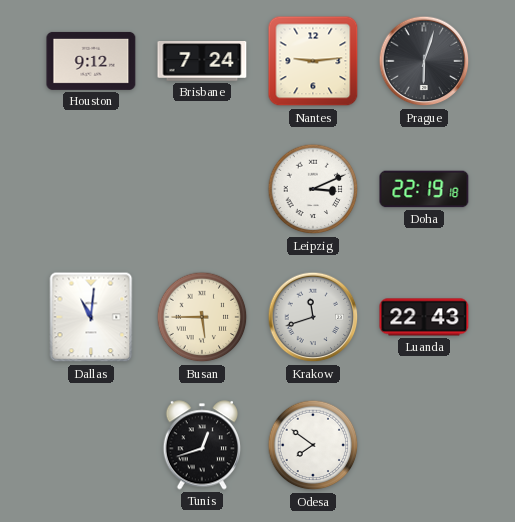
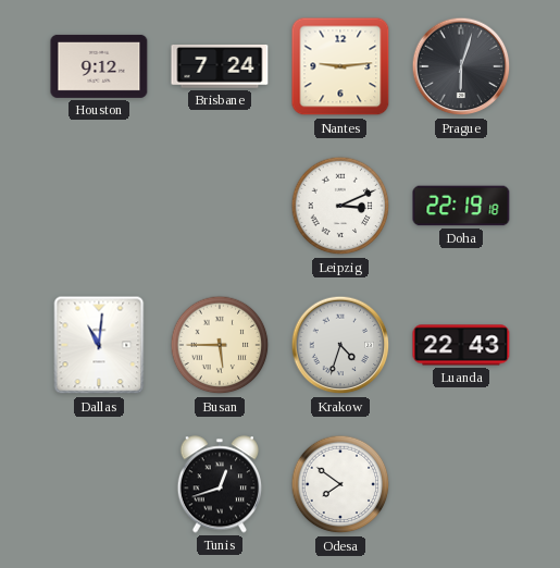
Krakow: 11:42 -> 4:33 (340, 345)
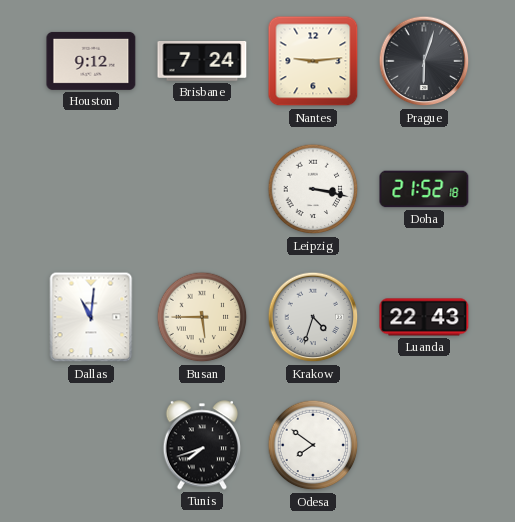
Leipzig: 3:11 -> 3:17 (313, 189)
Doha: 22:19 -> 21:52 (424, 189)
Tunis: 12:42 -> 7:42 (201, 445)
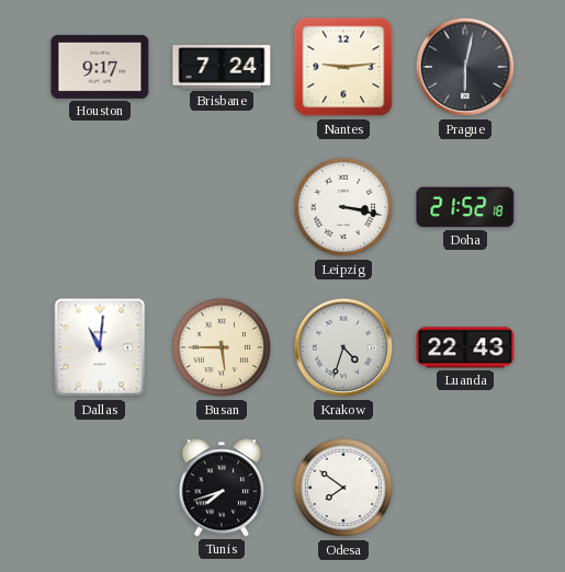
Houston: 9:12 -> 9:17 (100, 67)
Prague: 6:03 -> 6:02 (465, 67)
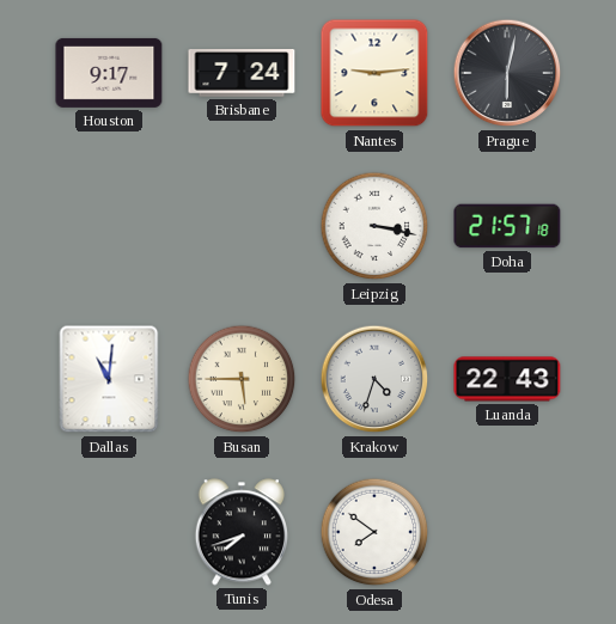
Doha: 21:52 -> 21:57 (507, 226)
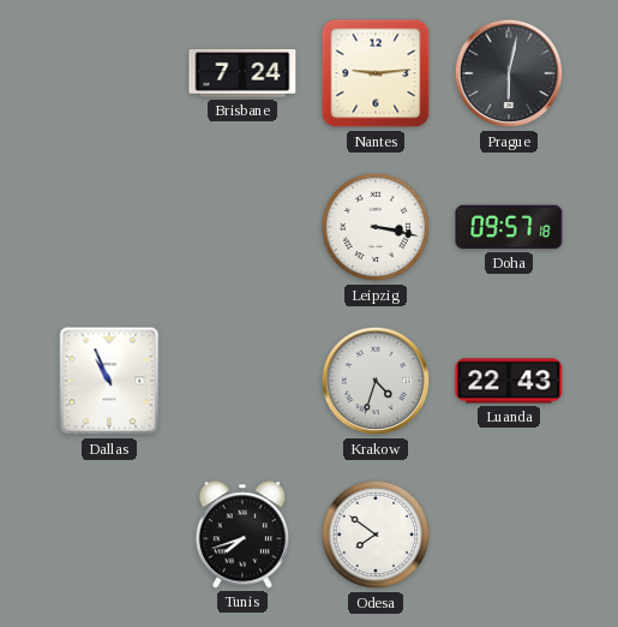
Houston: 9:17 -> none (109, 73)
Doha: 21:57 -> 09:57 (509, 227)
Dallas: 11:01 -> 10:56 (109, 381)
Busan: 5:45 -> none (242, 379)
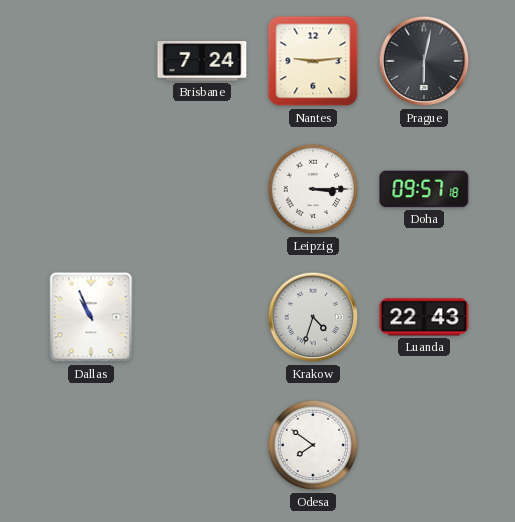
Leipzig: 3:17 -> 3:15 (313, 189)
Tunis: 7:42 -> none (241, 535)
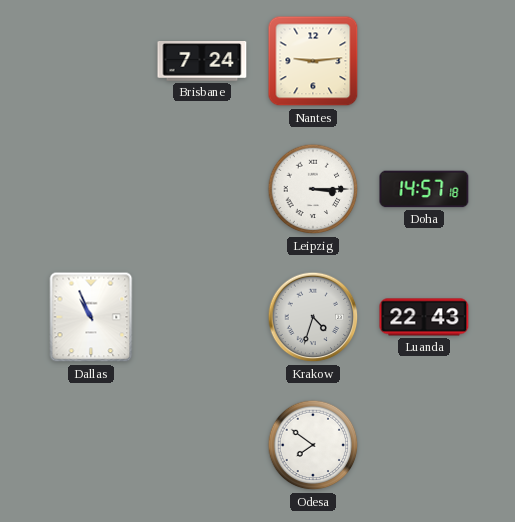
Prague: 6:02 -> none (424, 61)
Doha: 09:57 -> 14:57 (424, 189)
